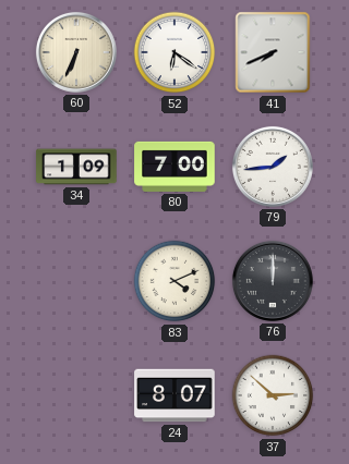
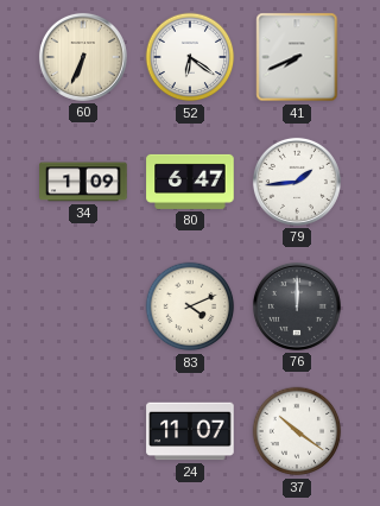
80: 7:00 -> 6:47 (190, 182)
24: 8:07 -> 11:07 (190, 431)
37: 2:52 -> 10:21 (297, 431)
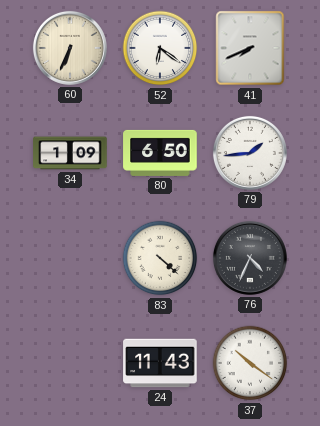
80: 6:47 -> 6:50 (160, 153)
83: 4:11 -> 4:22 (160, 258)
76: 12:00 -> 4:34 (250, 258)
24: 11:07 -> 11:43 (160, 363)
